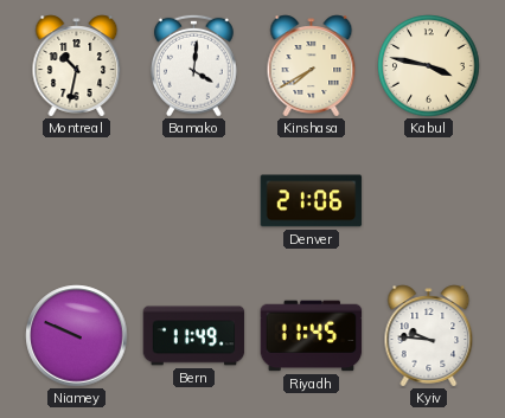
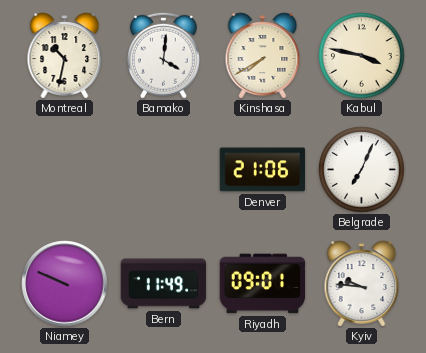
Belgrade: none -> 7:04 (362, 170)
Riyadh: 11:45 -> 09:01 (263, 284)
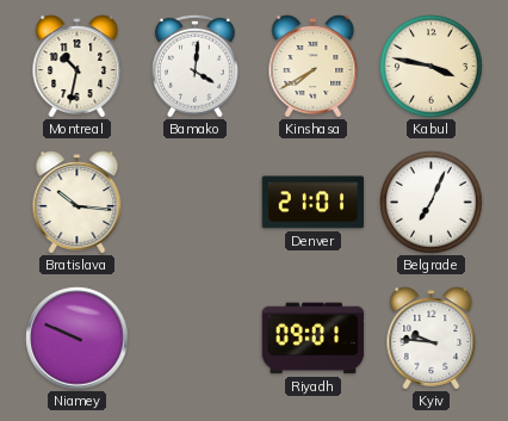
Bratislava: none -> 10:16 (78, 203)
Denver: 21:06 -> 21:01 (314, 203)
Bern: 11:49 -> none (164, 284)
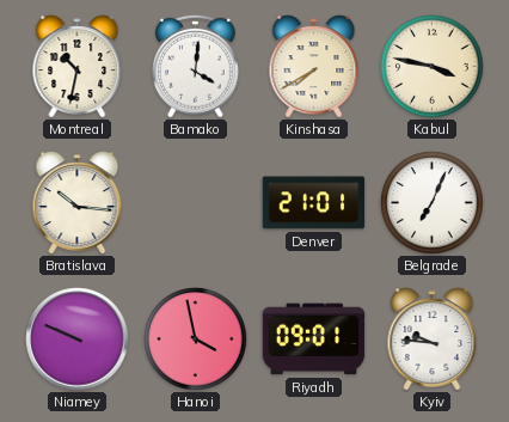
Hanoi: none -> 3:58 (196, 340)
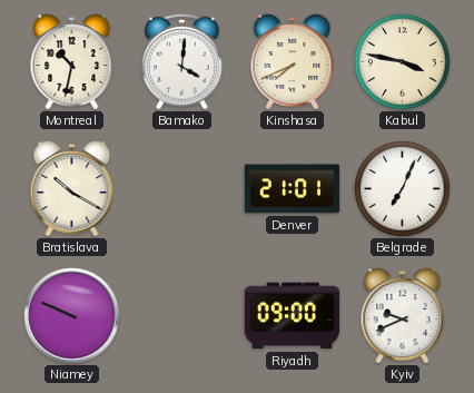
Kinshasa: 7:40 -> 7:41 (293, 62)
Bratislava: 10:16 -> 10:20 (72, 189)
Hanoi: 3:58 -> none (196, 340)
Riyadh: 09:01 -> 09:00 (293, 316)
Kyiv: 9:46 -> 9:41 (403, 316)
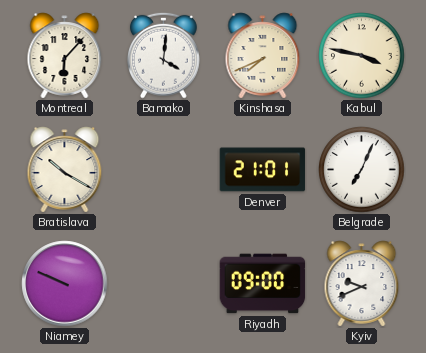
Montreal: 10:32 -> 6:07 (65, 56)
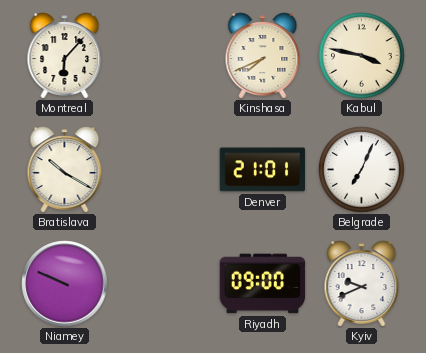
Bamako: 4:01 -> none (164, 55)
